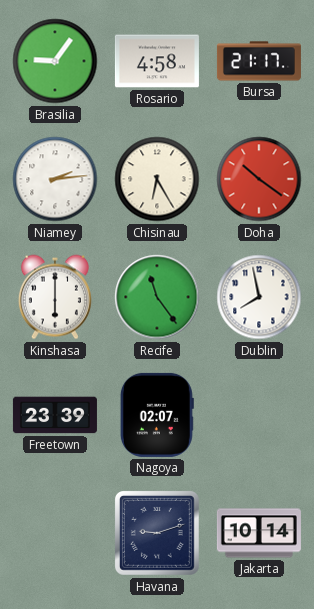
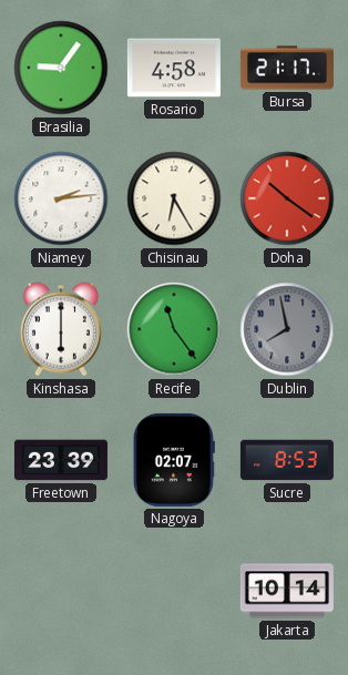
Dublin dial: white -> grey (287, 329)
Sucre: none -> 8:53 (287, 460)
Havana: 9:12 -> none (157, 533)
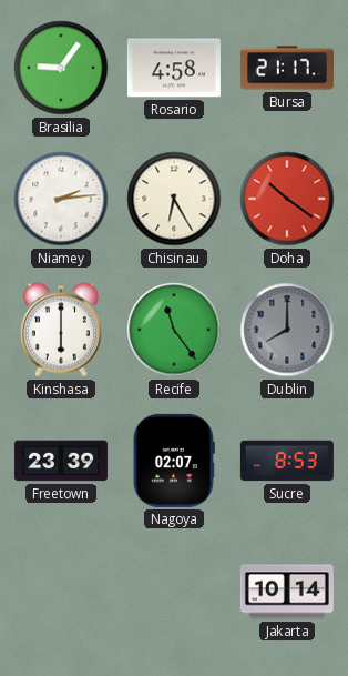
Dublin: 7:58 -> 8:00 (287, 330)
